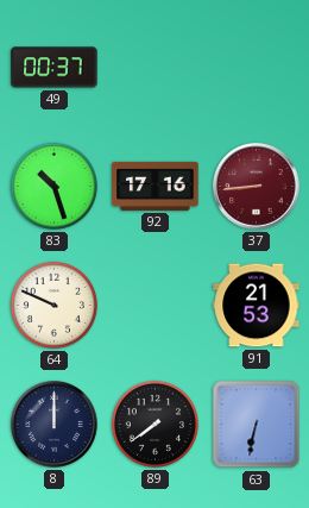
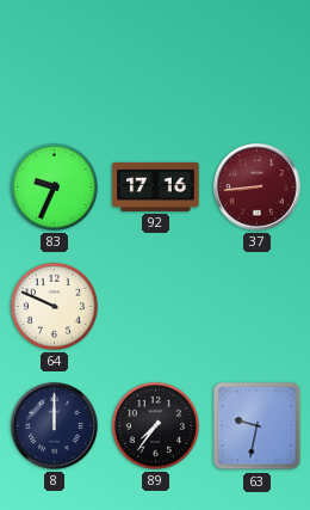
49: 00:37 -> none (55, 68)
83: 10:27 -> 9:34 (54, 186)
91: 21:53 -> none (257, 306)
89: 7:39 -> 7:36 (155, 425)
63: 6:32 -> 9:32 (258, 426)
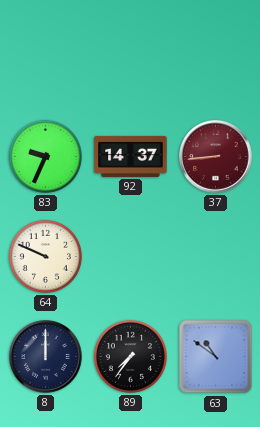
92: 17:16 -> 14:37 (131, 156)
63: 9:32 -> 10:51 (216, 357)
